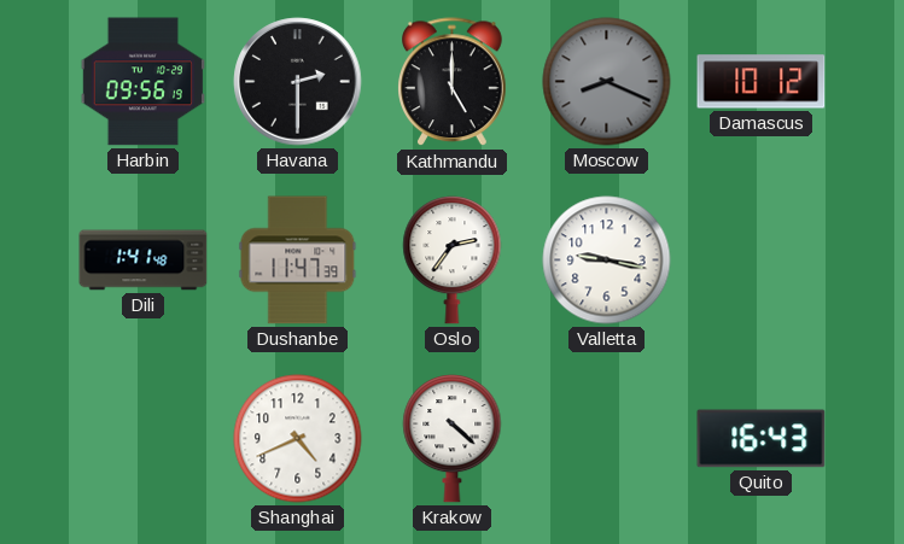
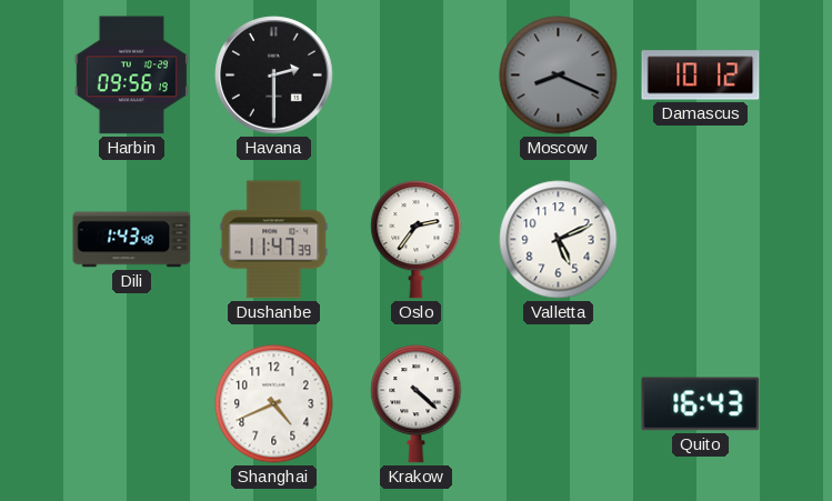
Kathmandu: 5:00 -> none (453, 82)
Dili: 1:41 -> 1:43 (132, 240)
Valletta: 9:17 -> 5:11 (559, 240)
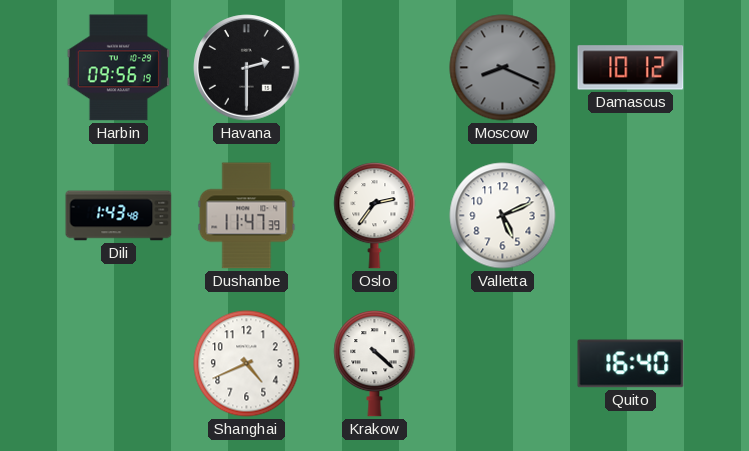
Quito: 16:43 -> 16:40 (631, 364)
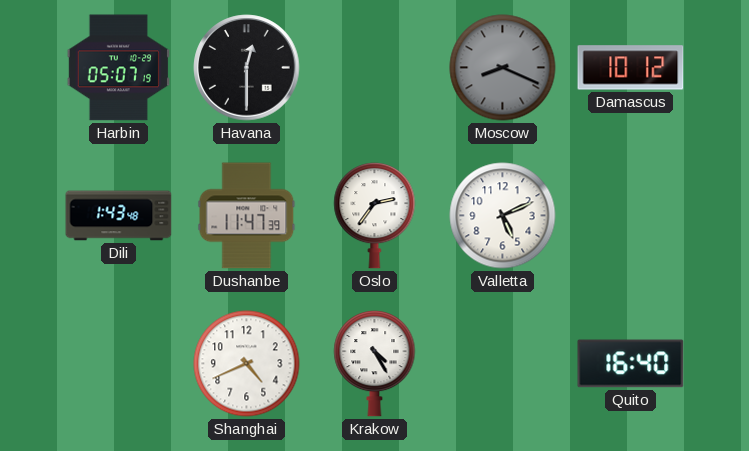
Harbin: 09:56 -> 05:07 (118, 68)
Havana: 2:30 -> 12:30 (247, 68)
Krakow: 4:22 -> 4:25 (375, 364)
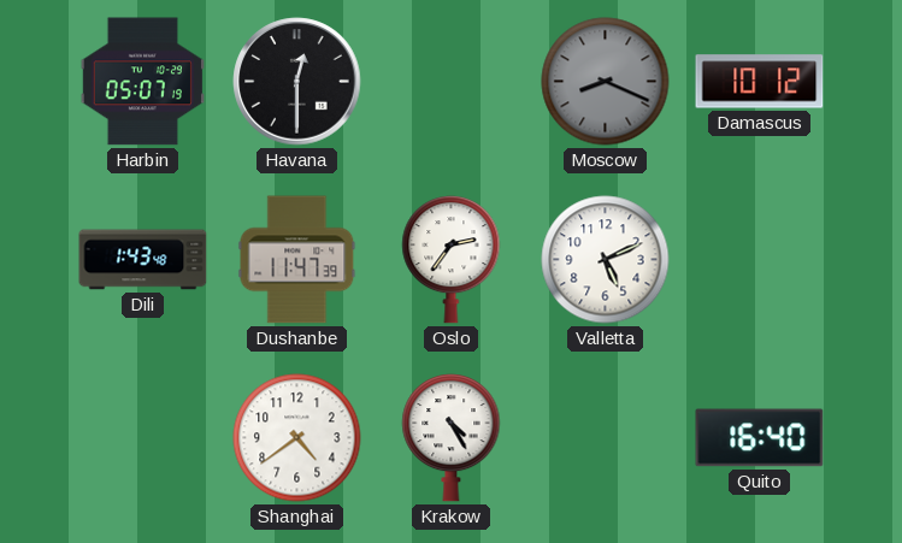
Shanghai: 4:41 -> 4:39 (297, 438)
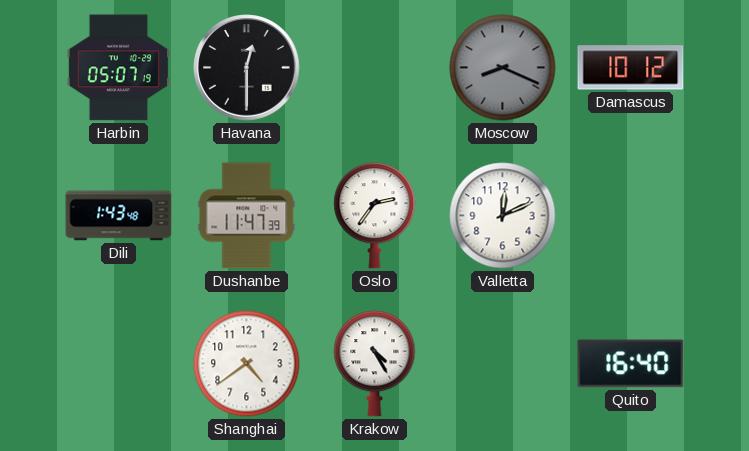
Valletta: 5:11 -> 12:11 (503, 216)
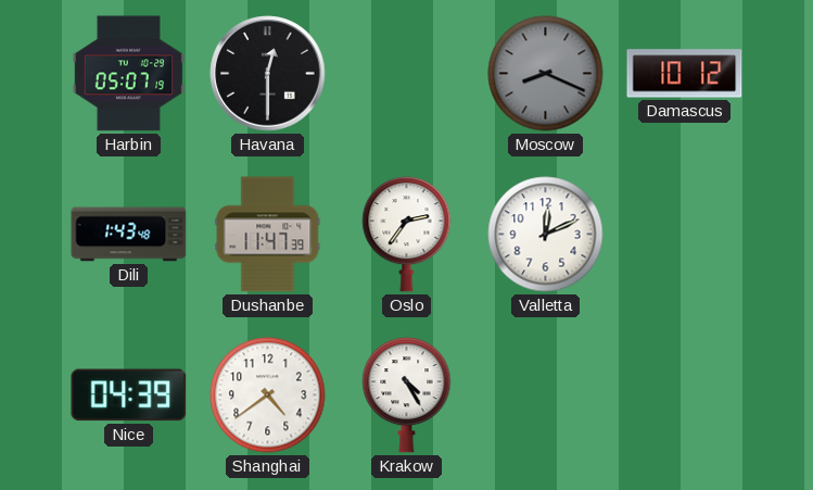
Nice: none -> 04:39 (129, 395)
Quito: 16:40 -> none (631, 364)
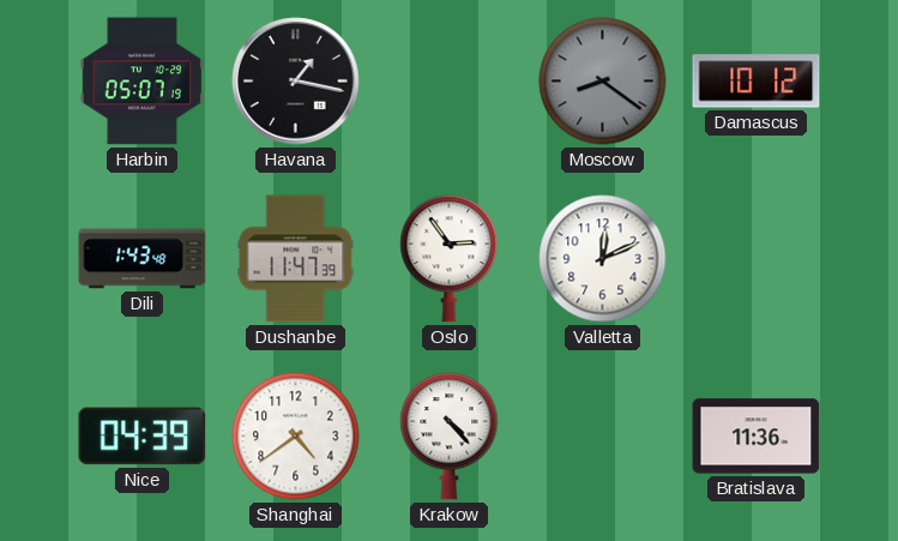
Havana: 12:30 -> 1:17 (296, 82)
Moscow: 8:19 -> 8:21 (603, 82)
Oslo: 2:36 -> 2:54 (450, 259)
Krakow: 4:25 -> 4:23 (450, 437)
Bratislava: none -> 11:36 (757, 437)
